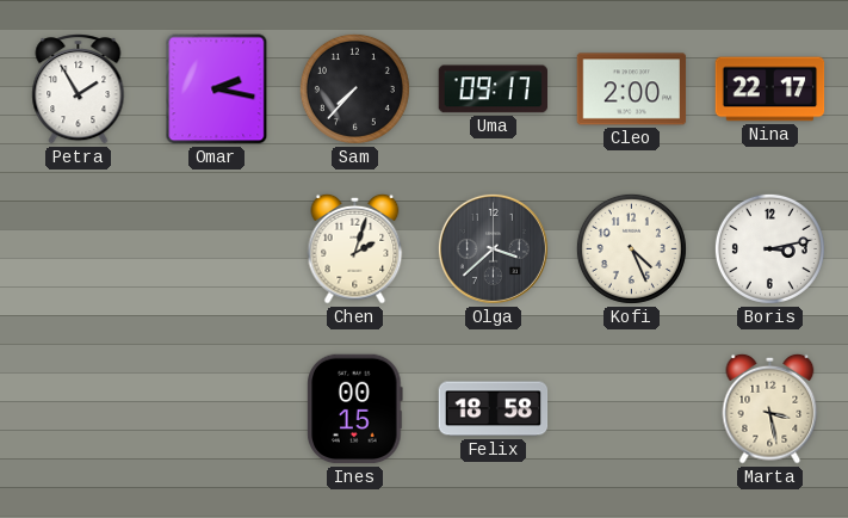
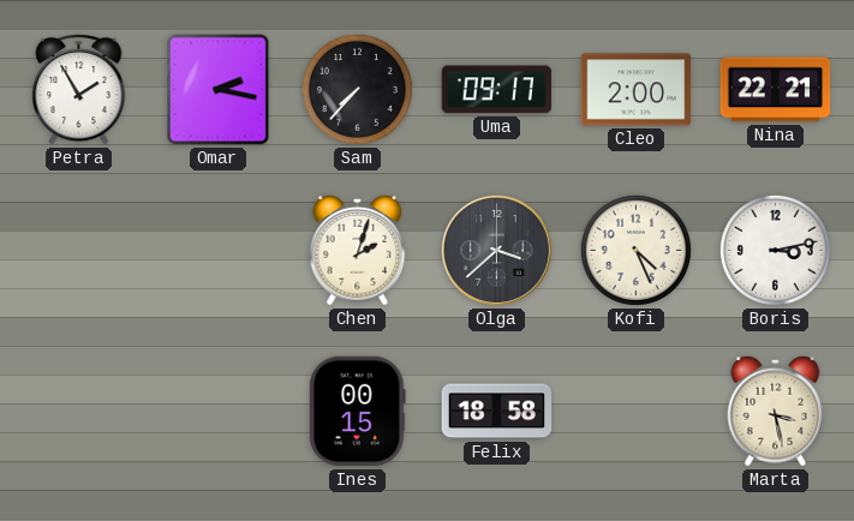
Nina: 22:17 -> 22:21 (776, 90)
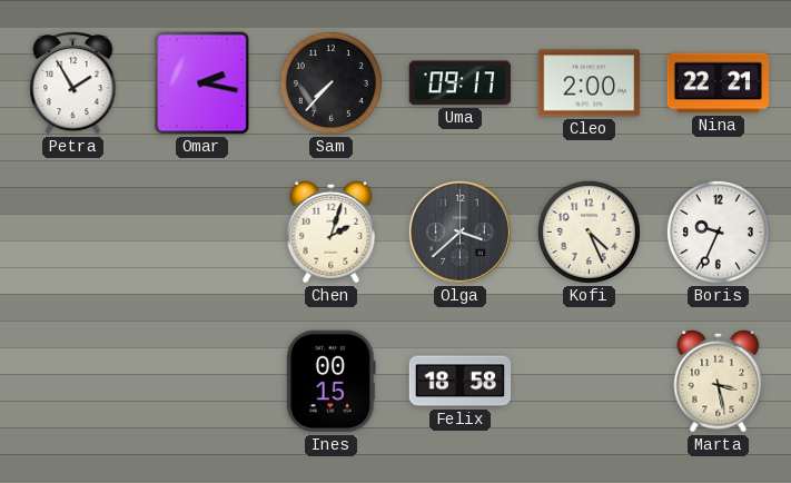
Boris: 3:13 -> 9:34 (718, 231)
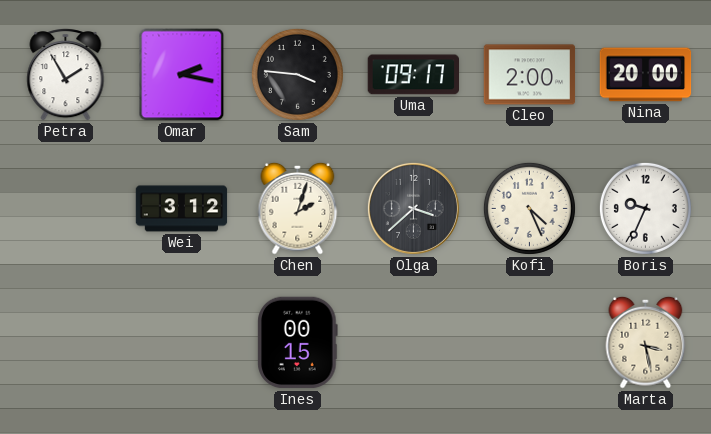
Sam: 7:37 -> 3:46 (297, 74)
Nina: 22:21 -> 20:00 (646, 75)
Wei: none -> 3:12 (182, 209)
Felix: 18:58 -> none (461, 382)
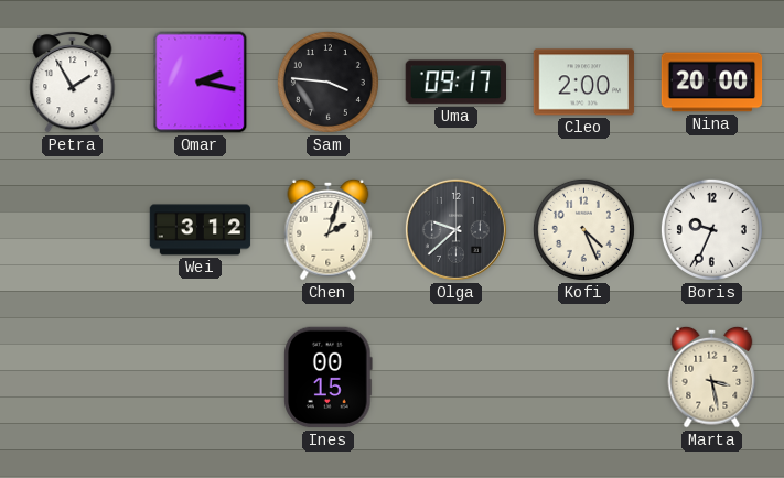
Olga: 3:38 -> 9:38 (455, 229)
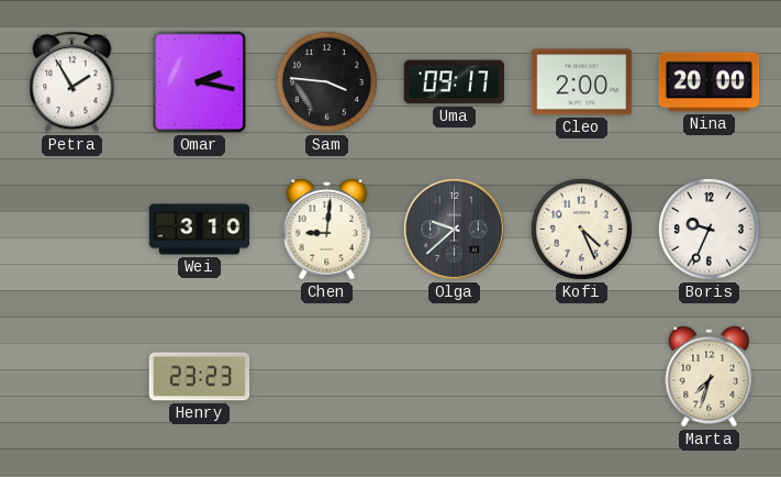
Wei: 3:12 -> 3:10 (200, 230)
Chen: 2:03 -> 9:01 (327, 229)
Henry: none -> 23:23 (200, 377)
Ines: 00:15 -> none (329, 378)
Marta: 3:28 -> 7:33 (710, 376)
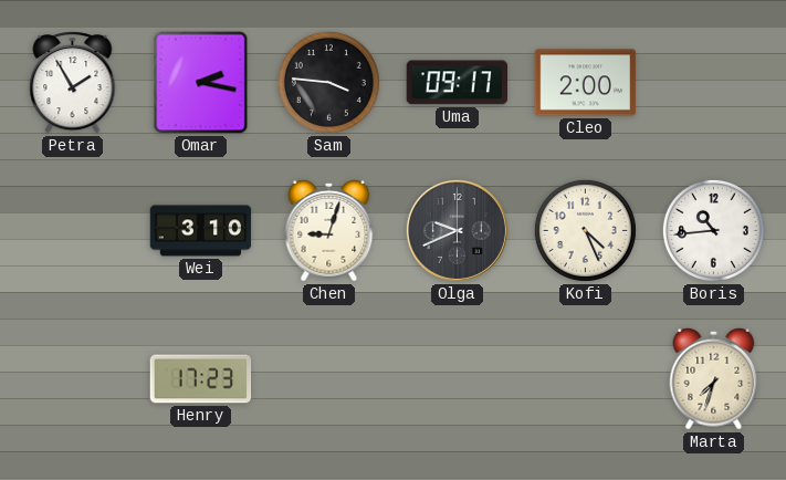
Nina: 20:00 -> none (710, 82)
Chen: 9:01 -> 9:03 (329, 230)
Olga: 9:38 -> 9:41 (457, 230)
Boris: 9:34 -> 10:44 (713, 230)
Henry: 23:23 -> 17:23 (201, 379)
